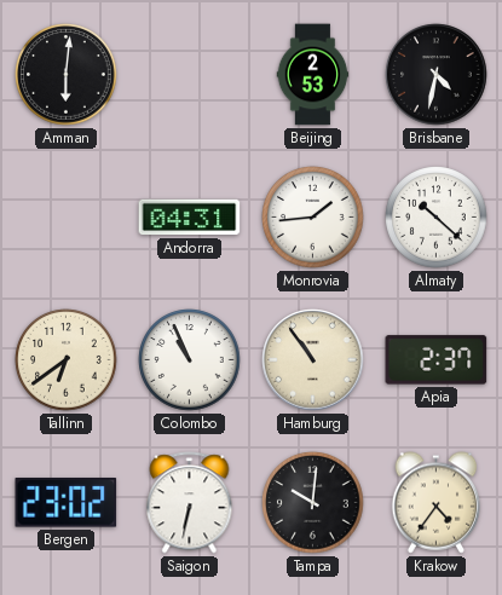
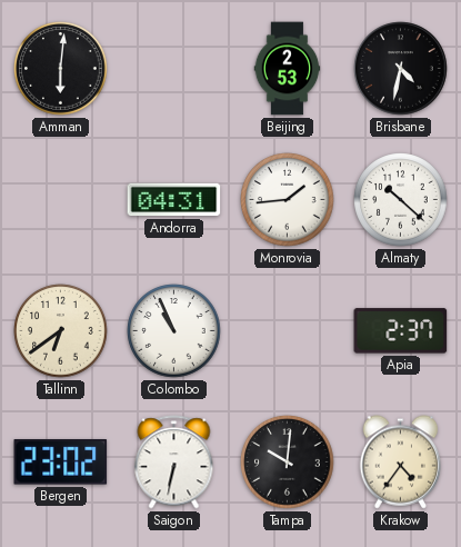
Hamburg: 10:54 -> none (313, 360)
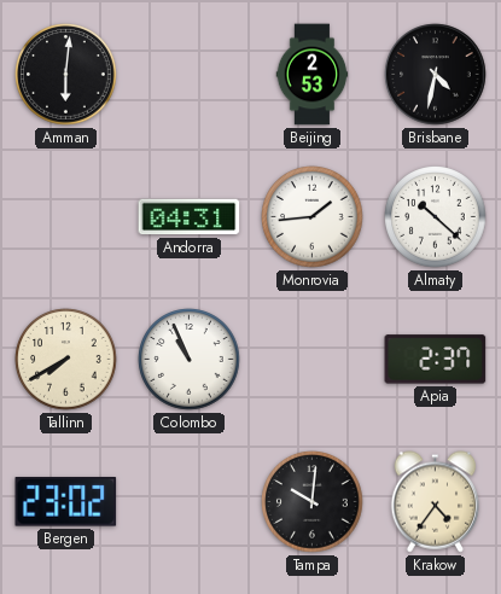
Tallinn: 6:39 -> 7:40 (66, 360)
Saigon: 6:32 -> none (174, 463)
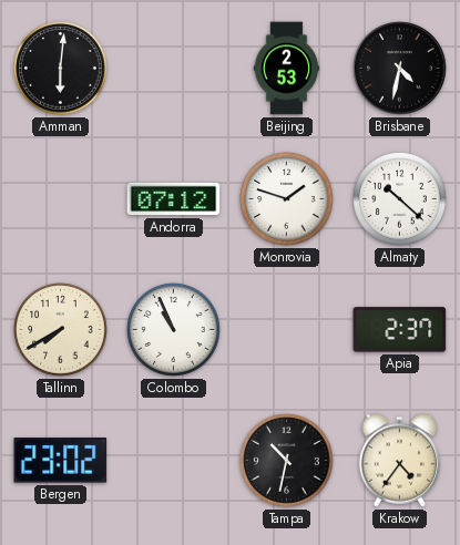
Andorra: 04:31 -> 07:12 (174, 199)
Monrovia: 1:44 -> 1:48 (287, 199)
Tampa: 10:01 -> 10:32 (287, 461)
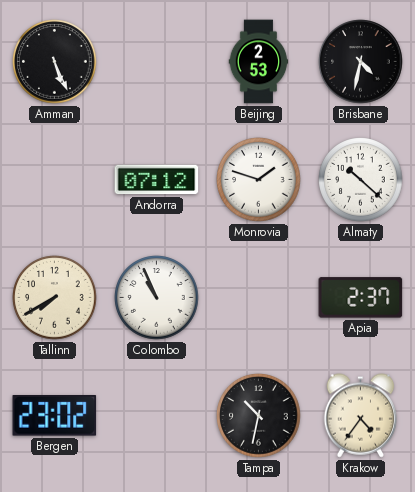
Amman: 6:01 -> 5:26 (55, 62)
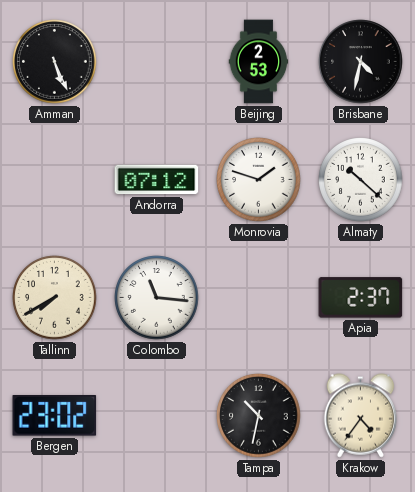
Colombo: 10:56 -> 11:16 (157, 298)
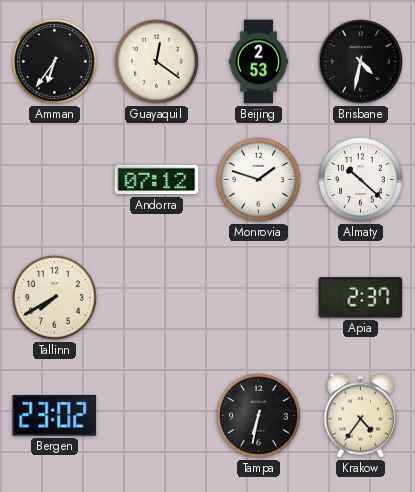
Amman: 5:26 -> 6:36 (55, 62)
Guayaquil: none -> 12:21 (157, 62)
Colombo: 11:16 -> none (157, 298)
Tampa: 10:32 -> 6:32 (259, 416)
